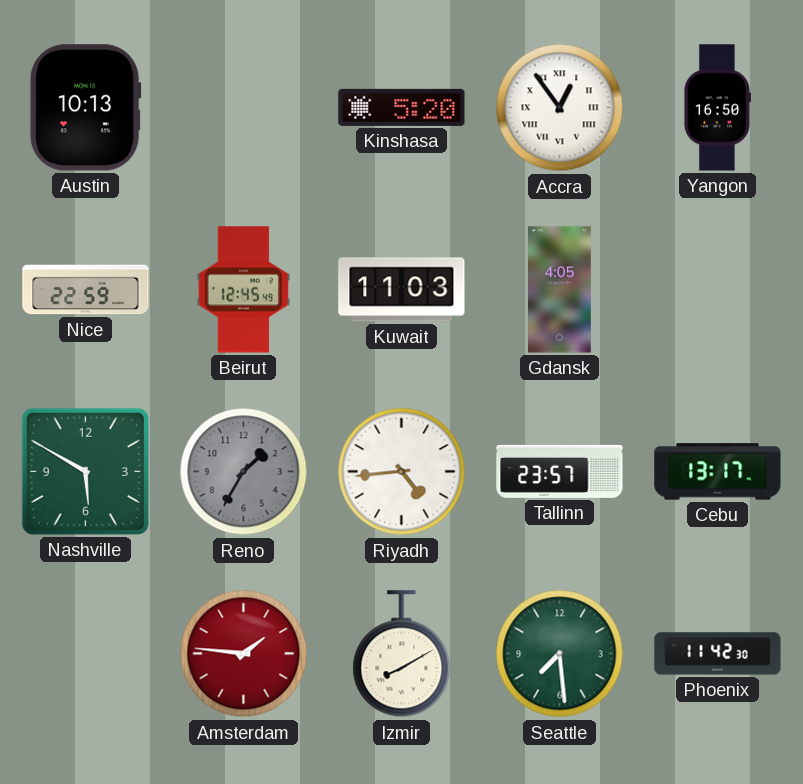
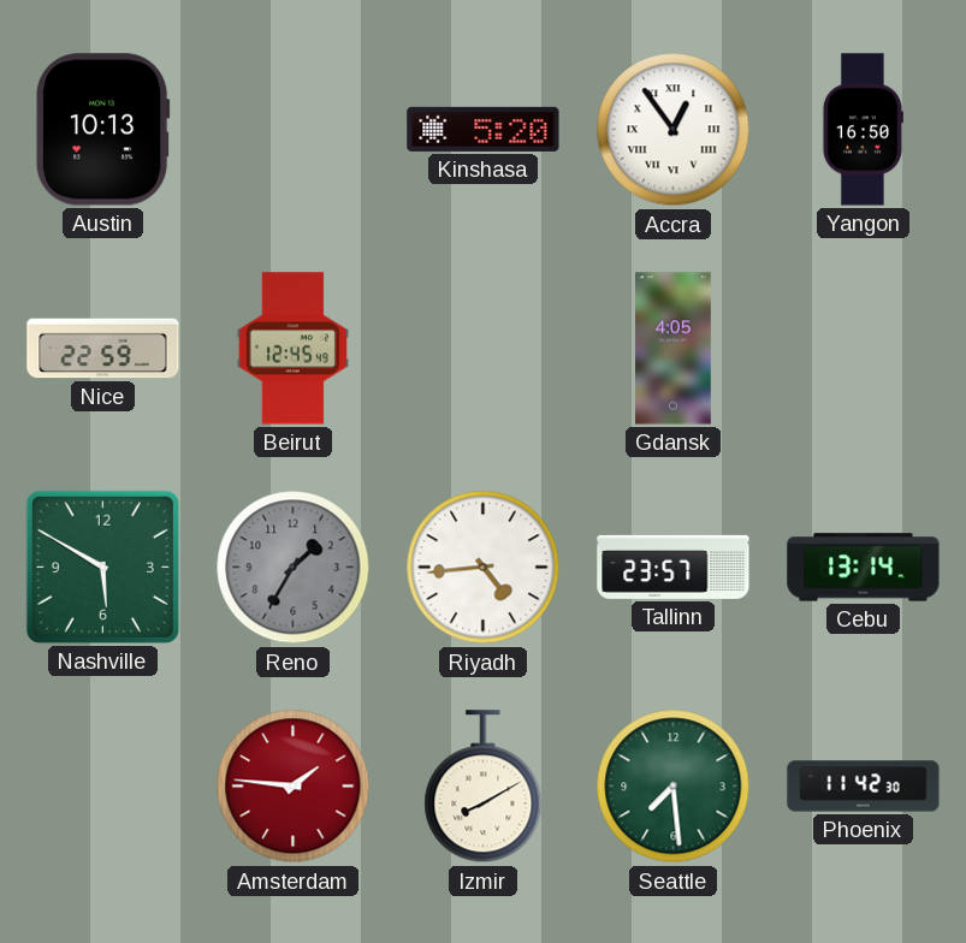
Kuwait: 11:03 -> none (402, 290)
Cebu: 13:17 -> 13:14 (864, 568)
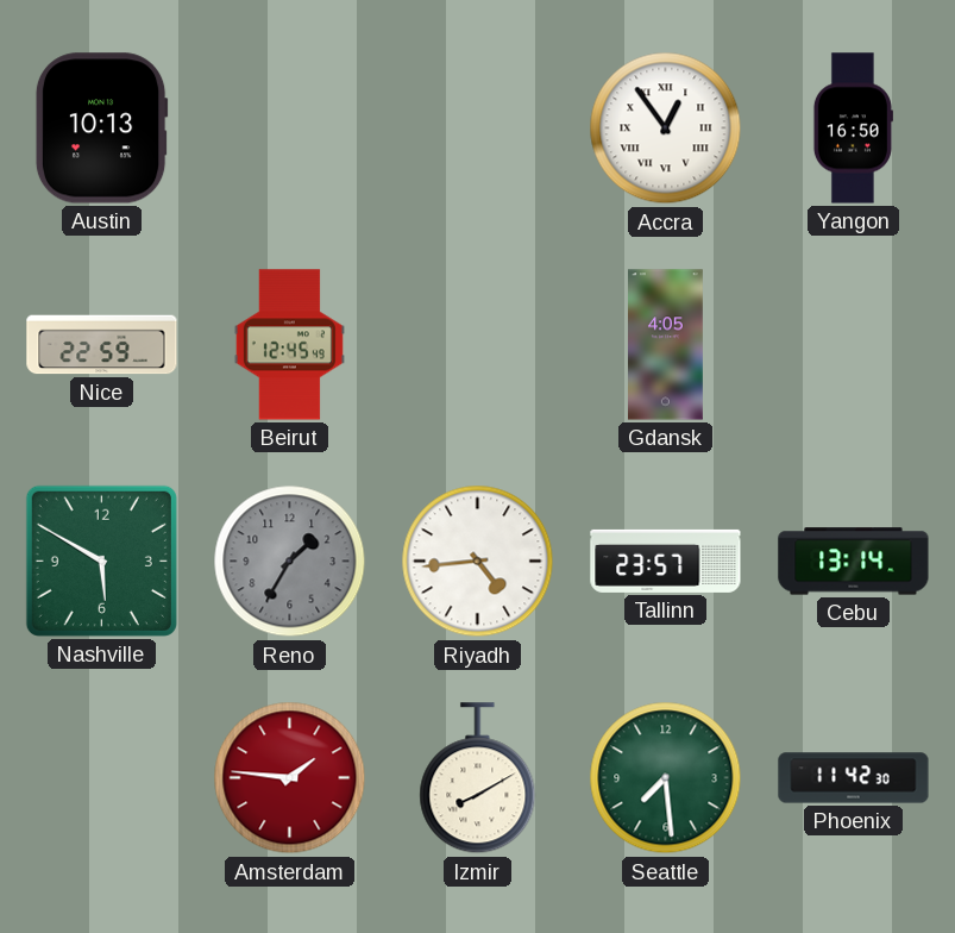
Kinshasa: 5:20 -> none (484, 129)
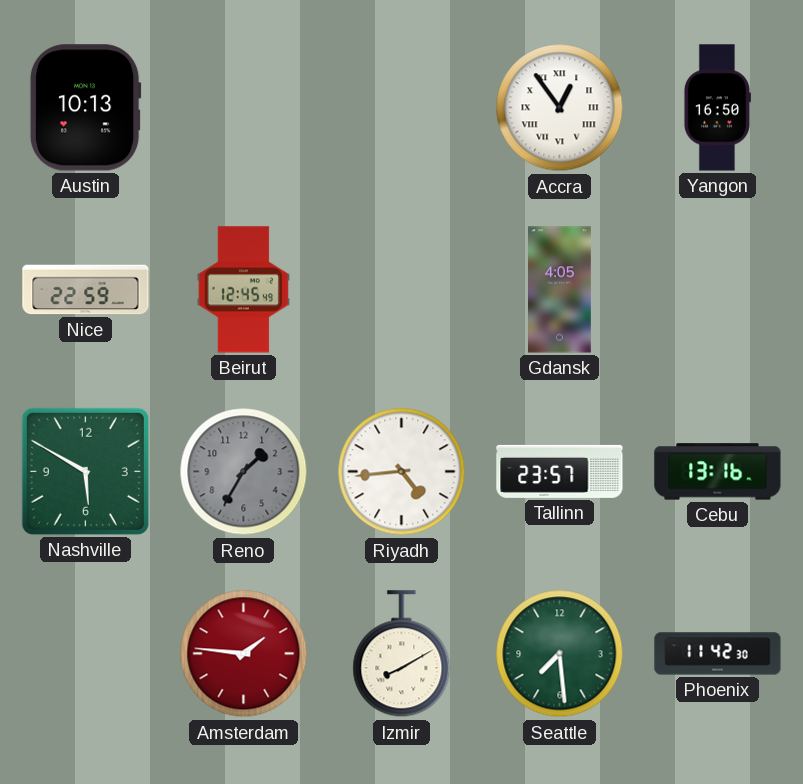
Cebu: 13:14 -> 13:16 (718, 472)
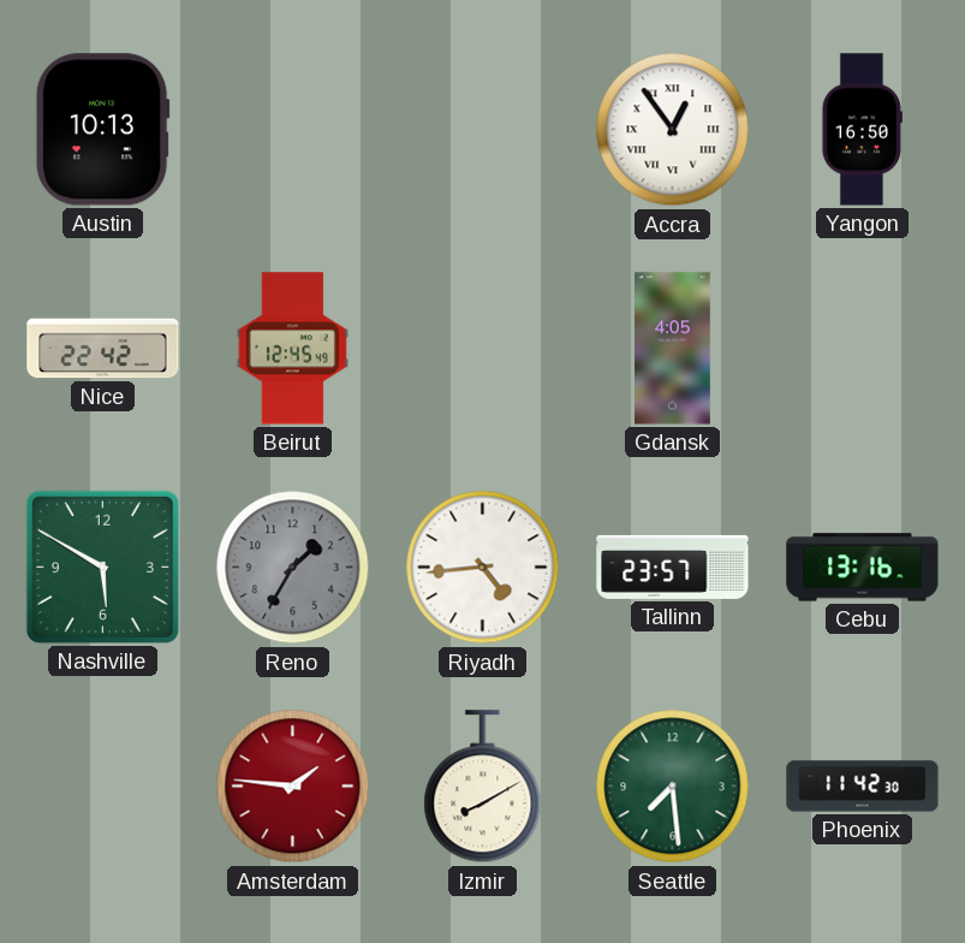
Nice: 22:59 -> 22:42 (103, 349)
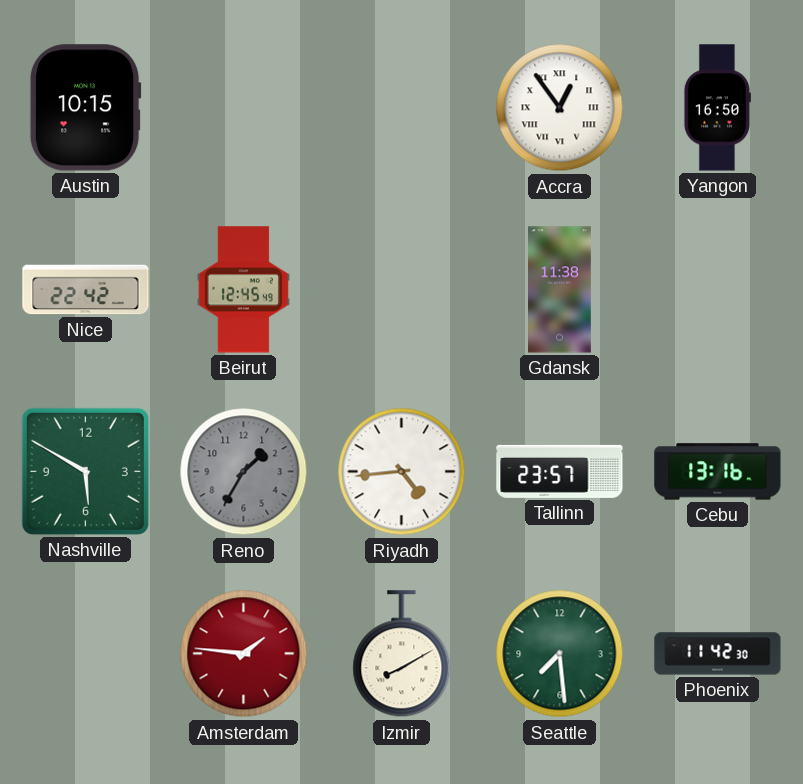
Austin: 10:13 -> 10:15 (85, 108)
Gdansk: 4:05 -> 11:38 (560, 290)
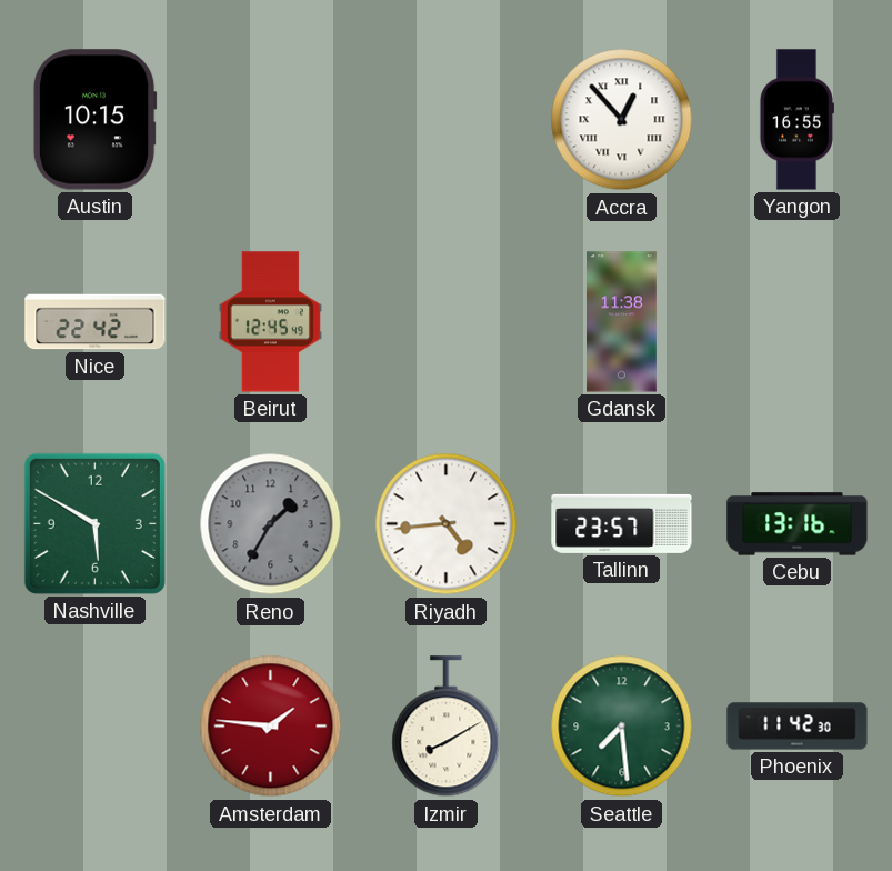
Accra: 12:54 -> 12:53 (622, 120)
Yangon: 16:50 -> 16:55 (796, 120)
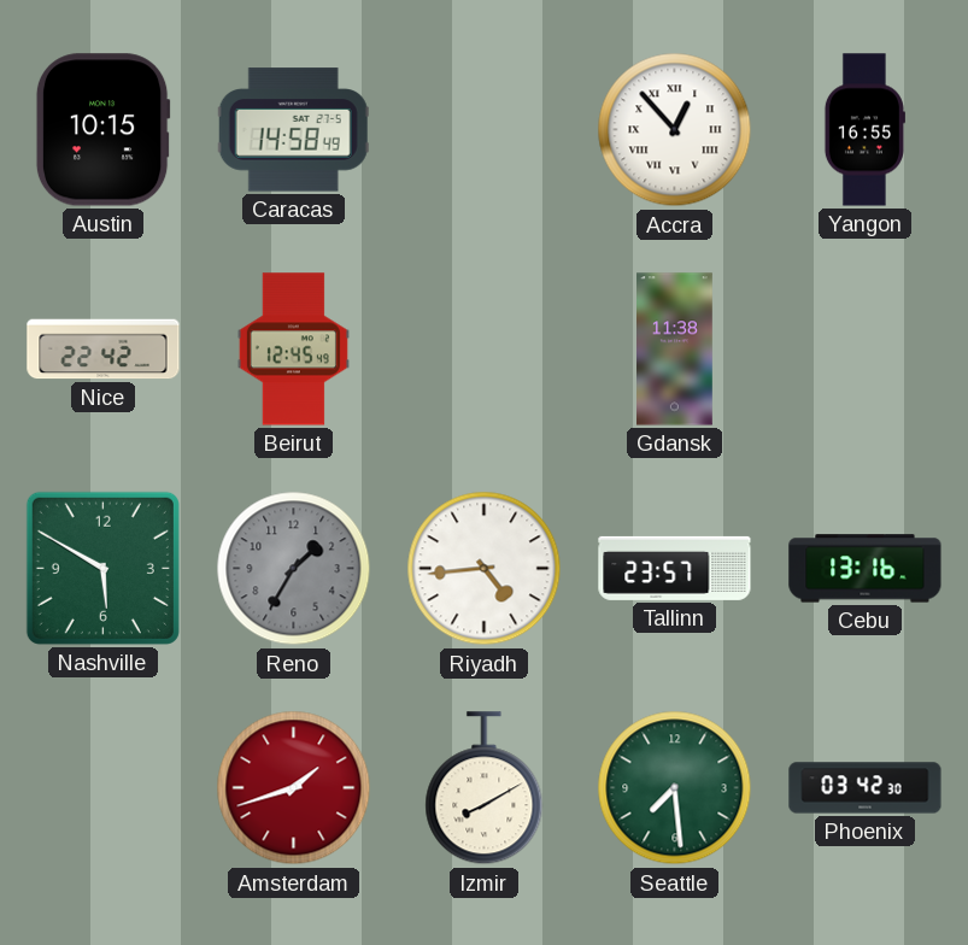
Caracas: none -> 14:58 (293, 130)
Amsterdam: 1:46 -> 1:42 (294, 788)
Phoenix: 11:42 -> 03:42 (866, 788)
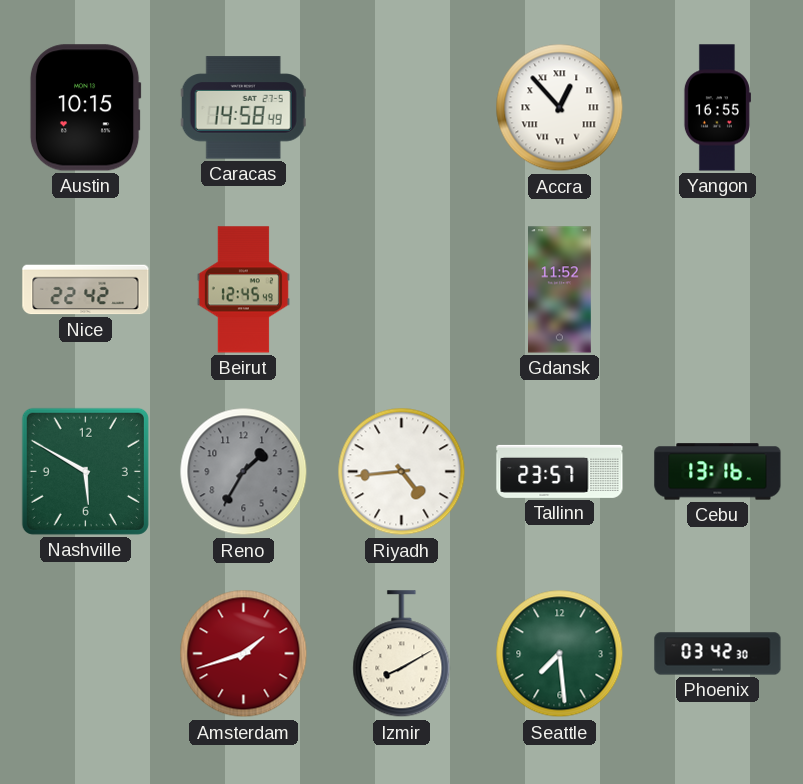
Gdansk: 11:38 -> 11:52 (560, 290)
